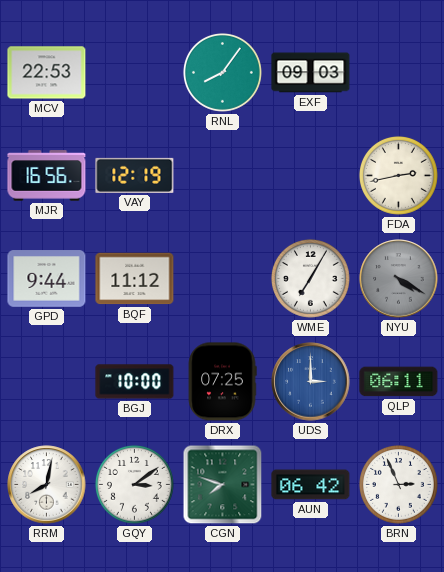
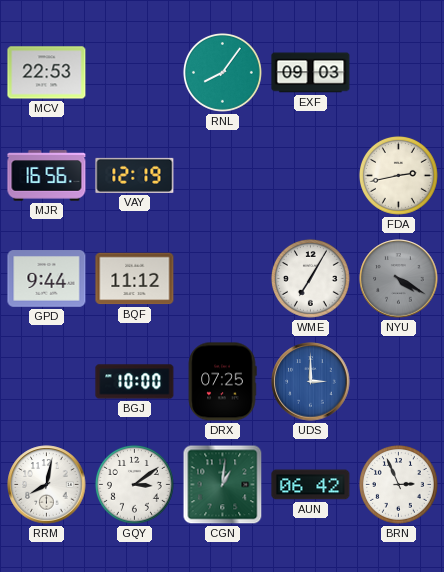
QLP: 06:11 -> none (399, 382)
CGN: 7:48 -> 1:01 (223, 485)
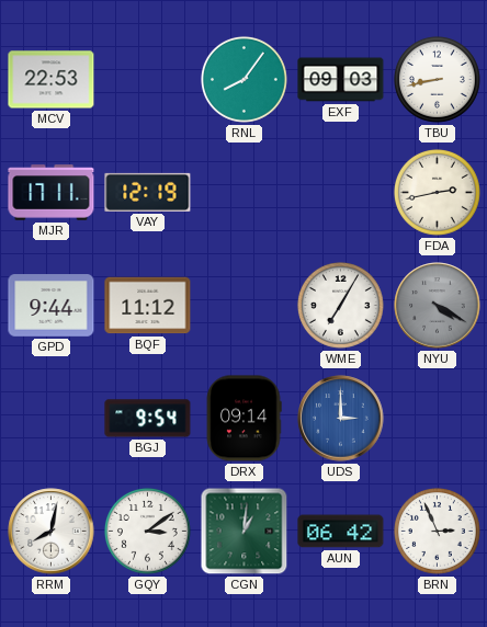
TBU: none -> 8:43 (437, 79)
MJR: 16:56 -> 17:11 (52, 193)
BGJ: 10:00 -> 9:54 (148, 419)
DRX: 07:25 -> 09:14 (243, 419)
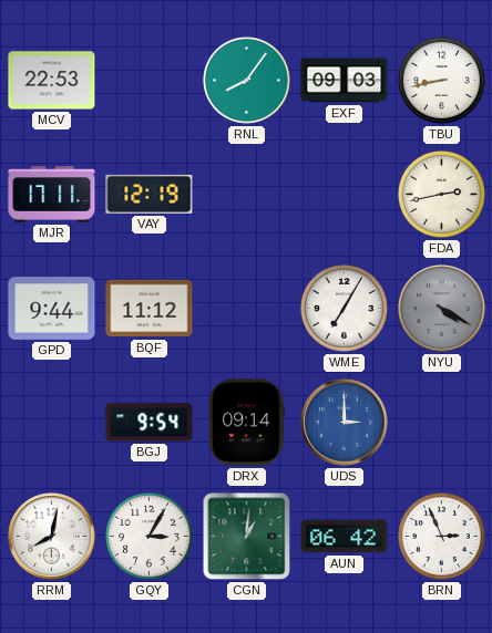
GQY: 3:09 -> 3:05 (148, 536)
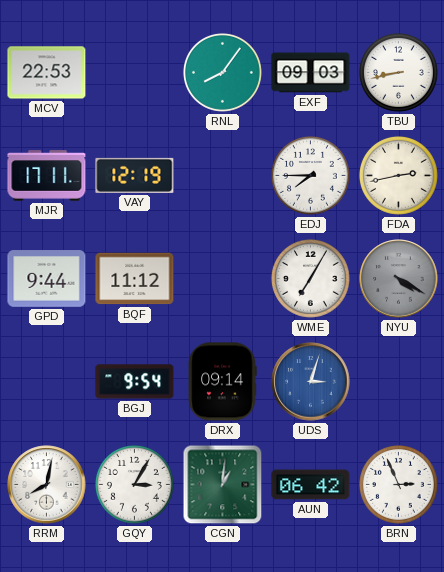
EDJ: none -> 7:45 (310, 175)
UDS: 3:00 -> 3:03 (311, 382)
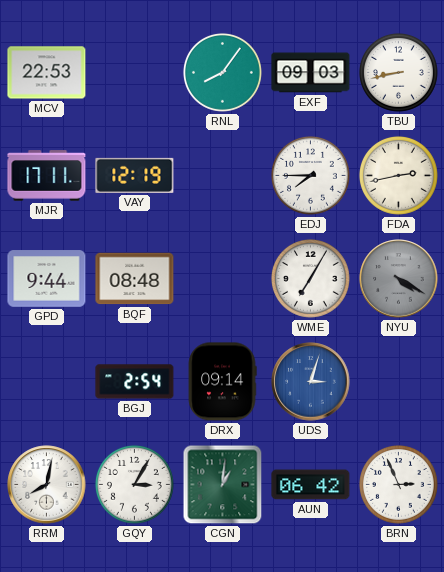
BQF: 11:12 -> 08:48 (135, 279)
BGJ: 9:54 -> 2:54 (135, 382)
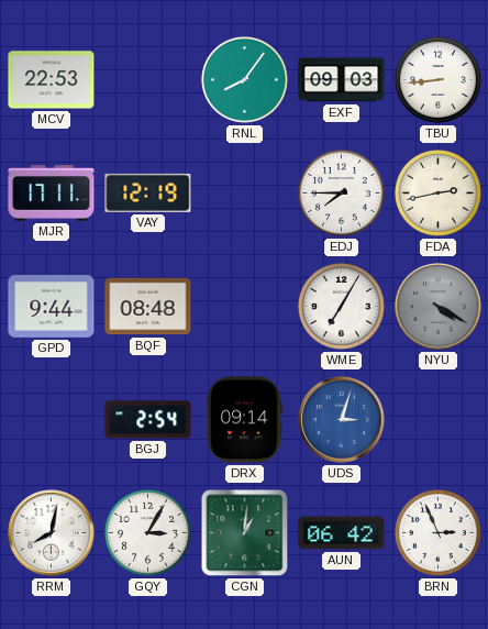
TBU: 8:43 -> 8:44 (437, 79)
